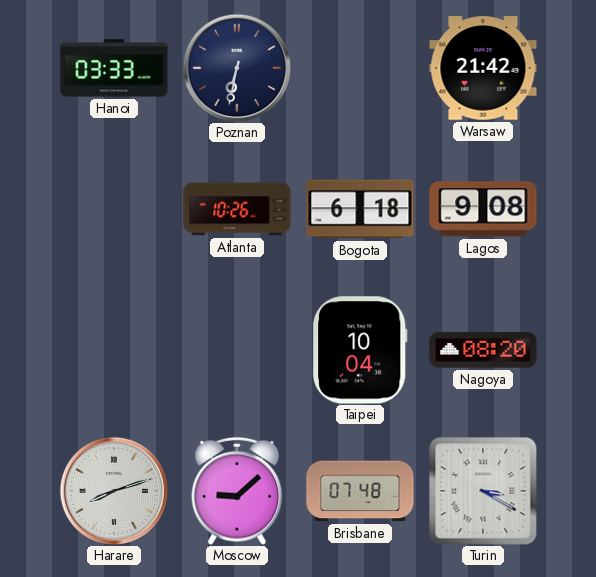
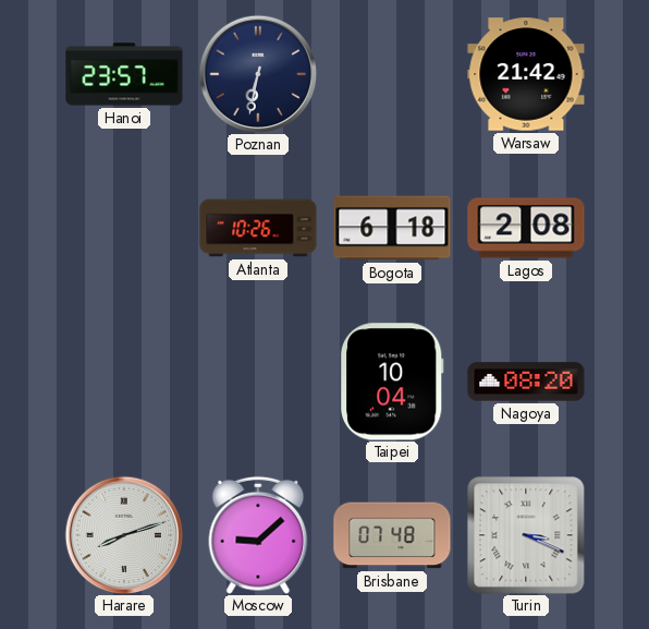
Hanoi: 03:33 -> 23:57 (124, 74)
Lagos: 9:08 -> 2:08 (526, 228)
Turin: 3:20 -> 3:19 (526, 535)
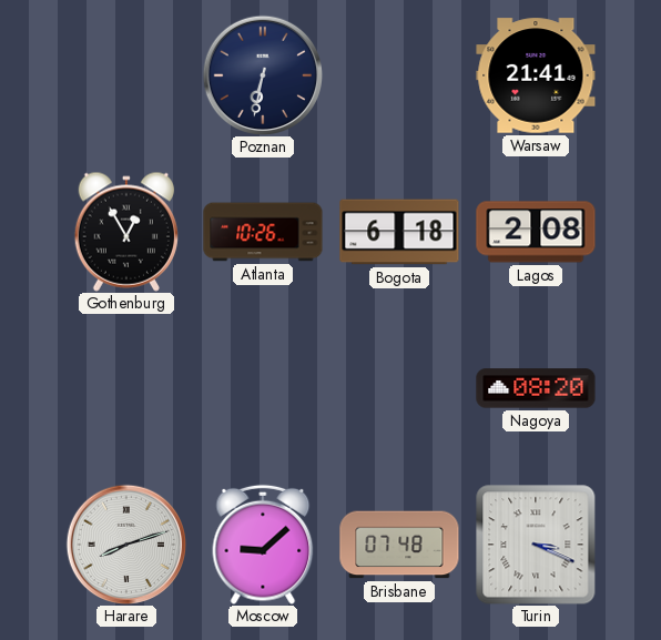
Hanoi: 23:57 -> none (124, 74)
Warsaw: 21:42 -> 21:41 (536, 75)
Gothenburg: none -> 12:55 (125, 232)
Taipei: 10:04 -> none (393, 382)
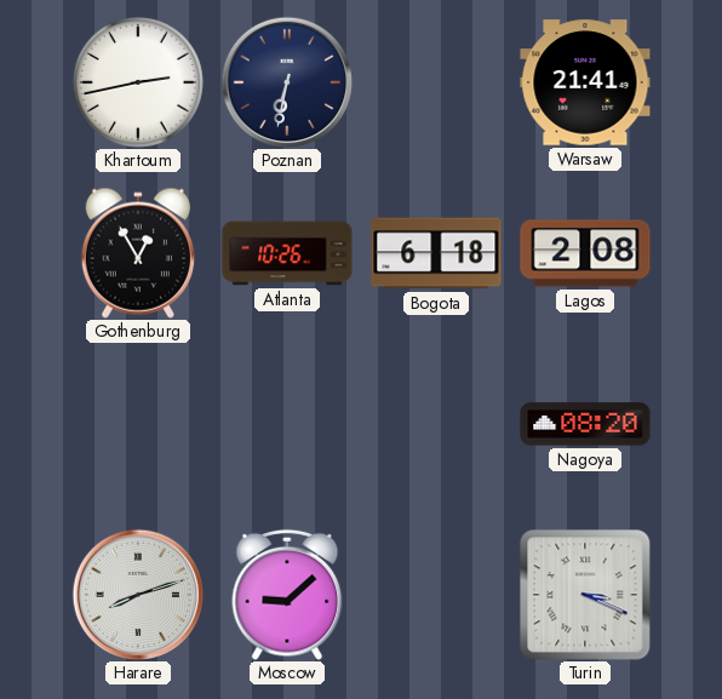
Khartoum: none -> 2:43 (138, 82)
Brisbane: 07:48 -> none (399, 545)
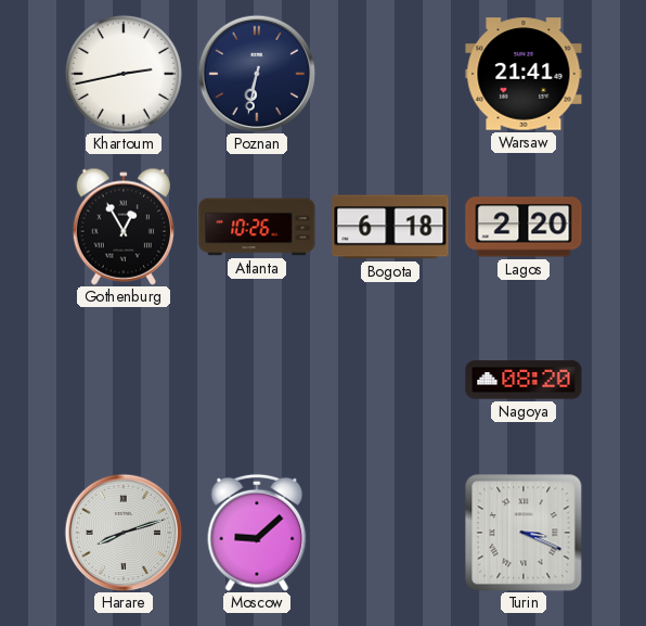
Lagos: 2:08 -> 2:20 (524, 227)
